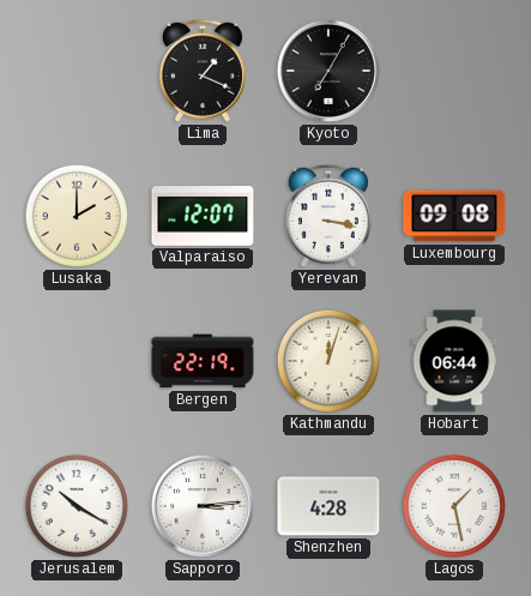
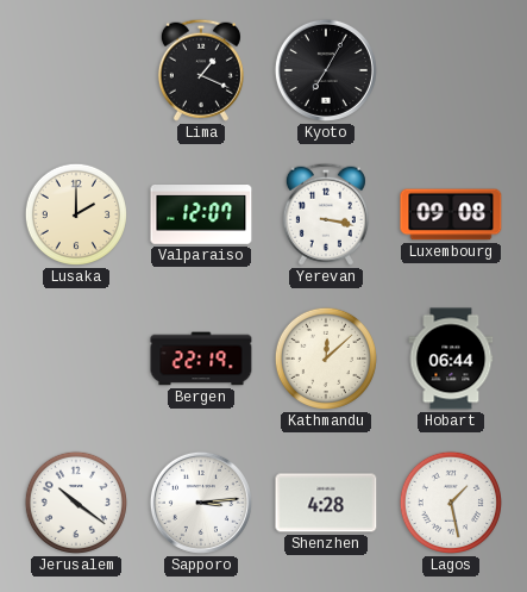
Kathmandu: 12:03 -> 12:08 (326, 359)
Jerusalem: 10:20 -> 10:21 (76, 503)
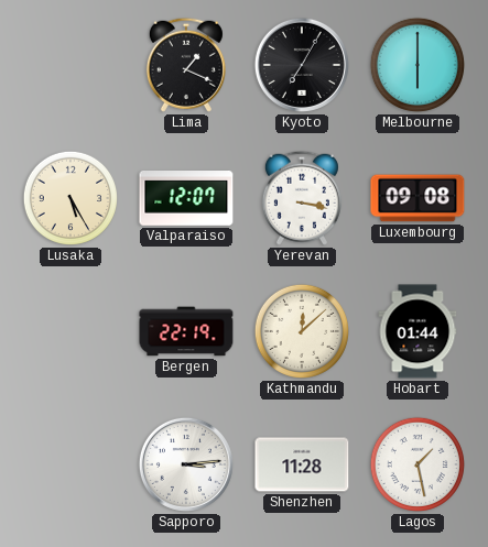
Melbourne: none -> 6:00 (417, 65)
Lusaka: 2:00 -> 5:25 (71, 198)
Hobart: 06:44 -> 01:44 (417, 331)
Jerusalem: 10:21 -> none (76, 503)
Shenzhen: 4:28 -> 11:28 (302, 464)
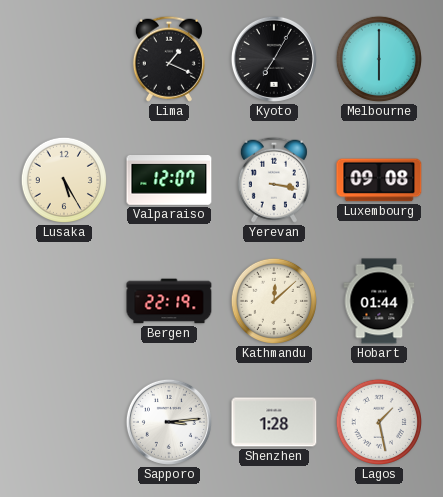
Shenzhen: 11:28 -> 1:28 (274, 422)
